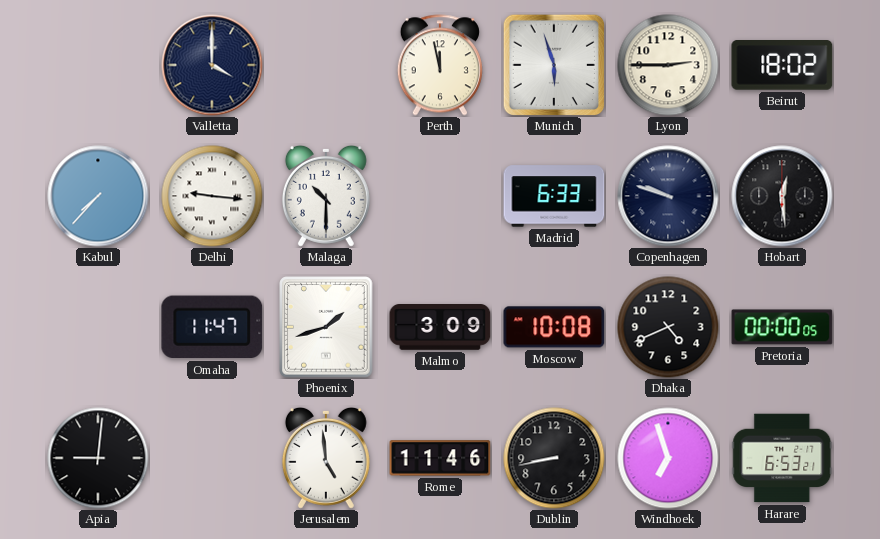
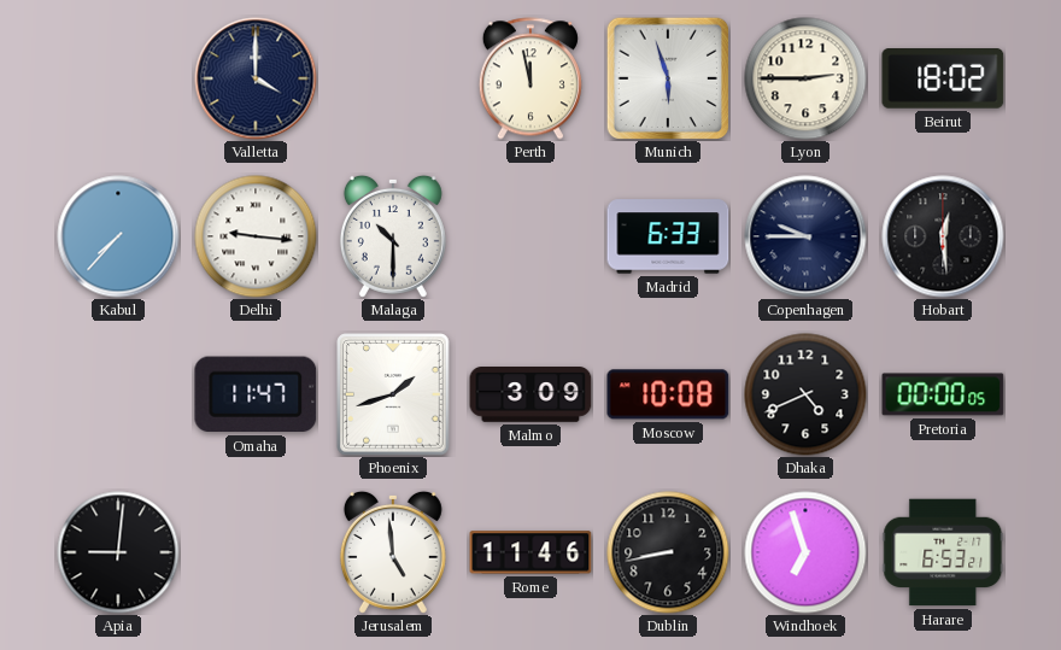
Copenhagen: 9:48 -> 9:45 (805, 236)
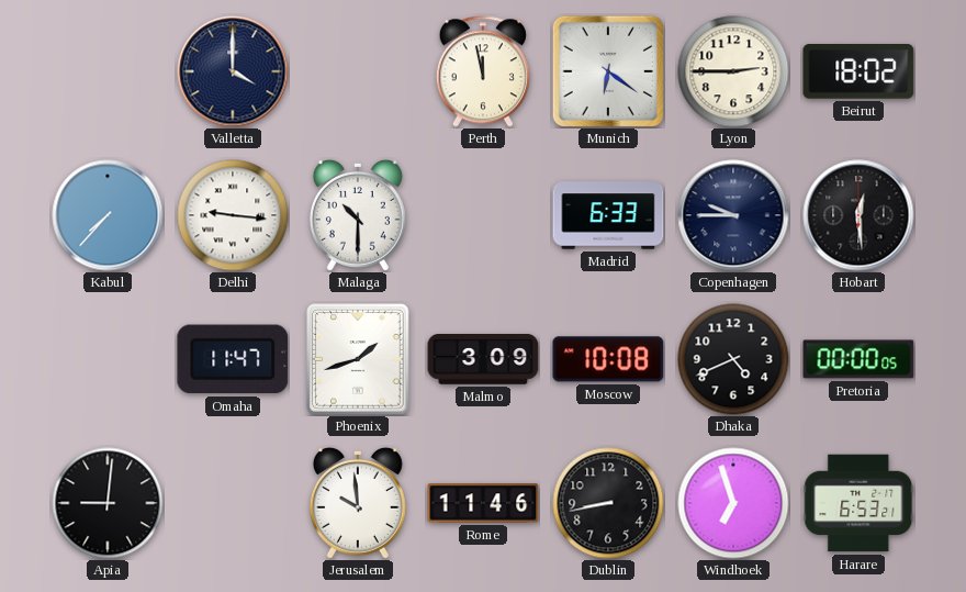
Munich: 5:57 -> 6:21 (607, 70)
Jerusalem: 4:59 -> 9:59 (358, 503)
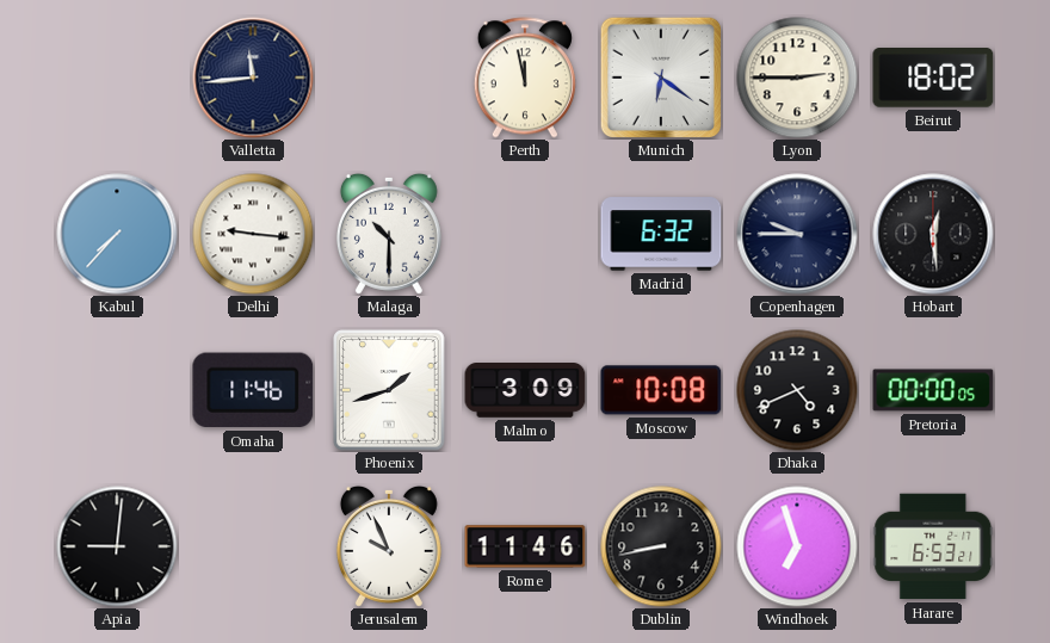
Valletta: 4:00 -> 11:44 (253, 78)
Madrid: 6:33 -> 6:32 (661, 234)
Omaha: 11:47 -> 11:46 (253, 390)
Jerusalem: 9:59 -> 9:56 (389, 546)
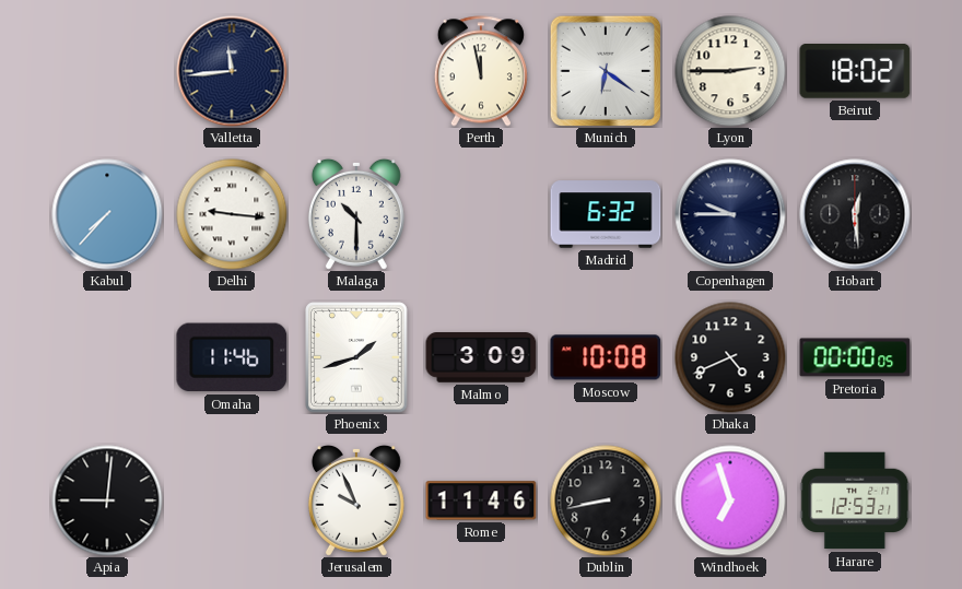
Harare: 6:53 -> 12:53 (855, 500)
